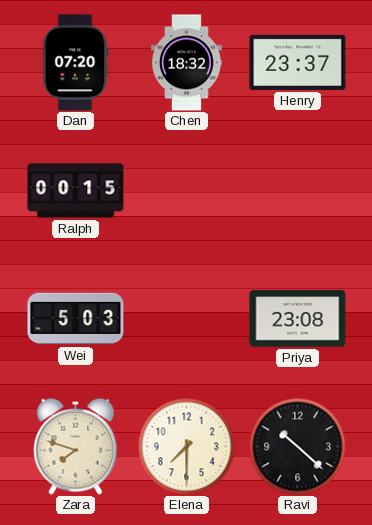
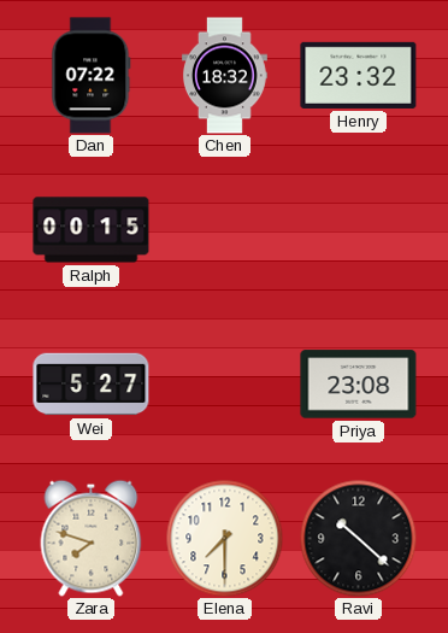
Dan: 07:20 -> 07:22 (92, 76)
Henry: 23:37 -> 23:32 (359, 75)
Wei: 5:03 -> 5:27 (92, 385)
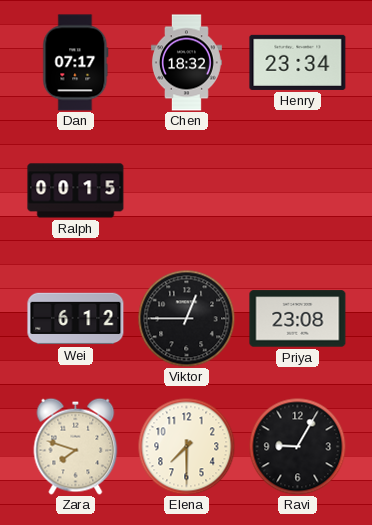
Dan: 07:22 -> 07:17 (76, 63)
Henry: 23:32 -> 23:34 (298, 62)
Wei: 5:27 -> 6:12 (76, 319)
Viktor: none -> 12:45 (186, 318)
Ravi: 10:22 -> 9:05 (297, 446)
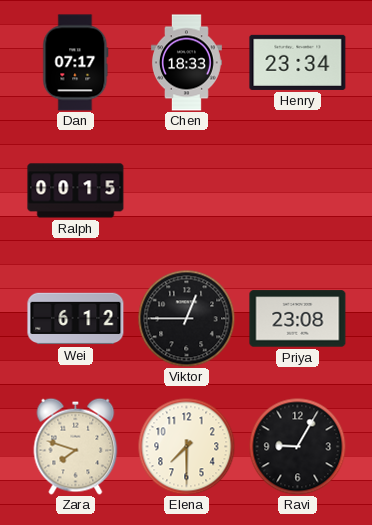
Chen: 18:32 -> 18:33 (186, 63)
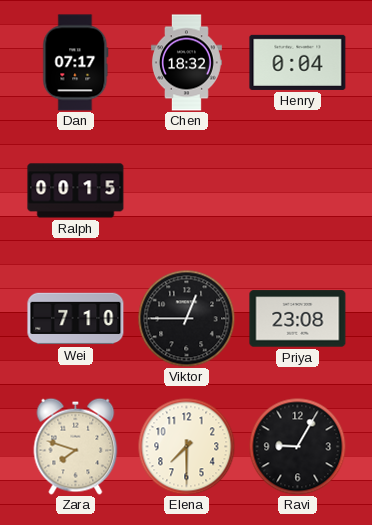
Chen: 18:33 -> 18:32 (186, 63)
Henry: 23:34 -> 0:04 (298, 62)
Wei: 6:12 -> 7:10 (76, 319)
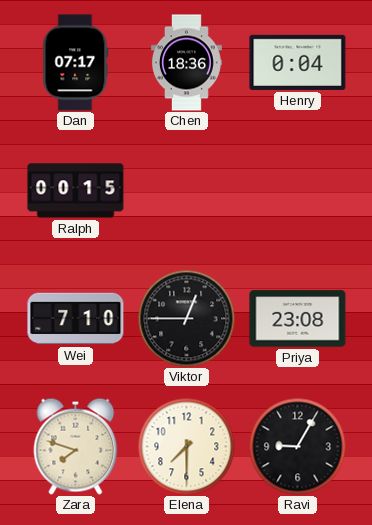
Chen: 18:32 -> 18:36 (186, 63)
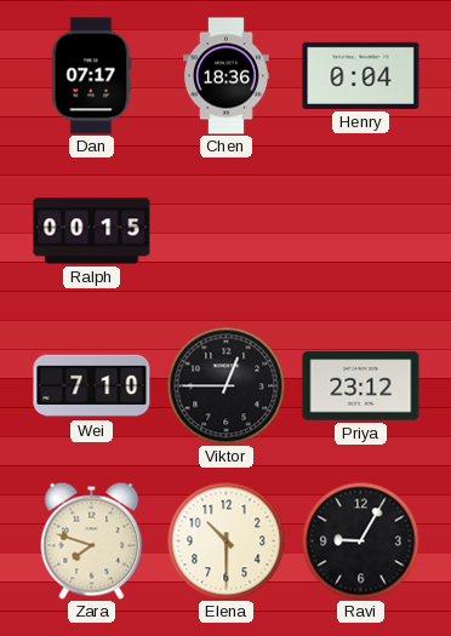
Priya: 23:08 -> 23:12 (361, 386)
Elena: 7:30 -> 10:30 (225, 540)
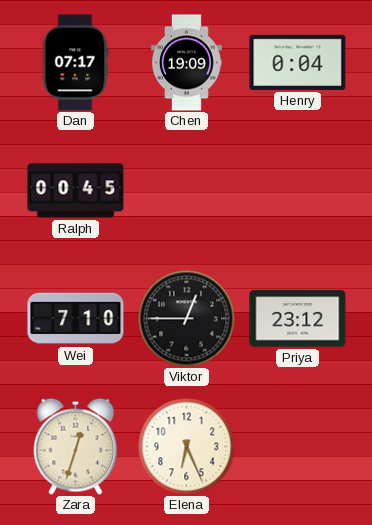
Chen: 18:36 -> 19:09 (186, 63)
Ralph: 00:15 -> 00:45 (76, 191)
Zara: 7:48 -> 12:33 (76, 446)
Elena: 10:30 -> 6:26 (186, 446)
Ravi: 9:05 -> none (360, 540)
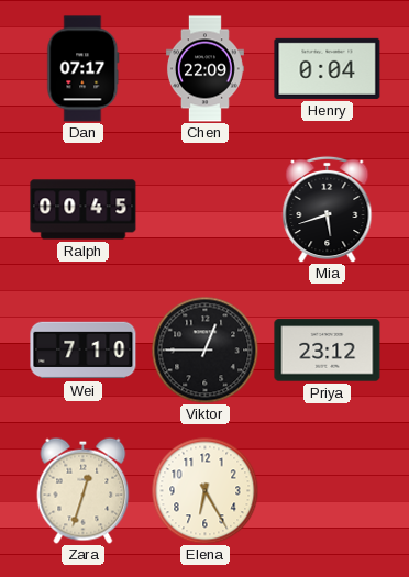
Chen: 19:09 -> 22:09 (204, 69)
Mia: none -> 5:42 (328, 209)
Elena: 6:26 -> 6:25 (204, 490)
